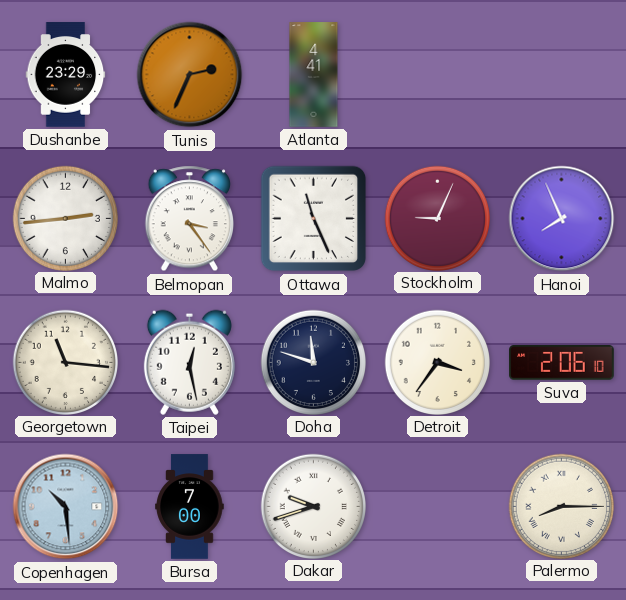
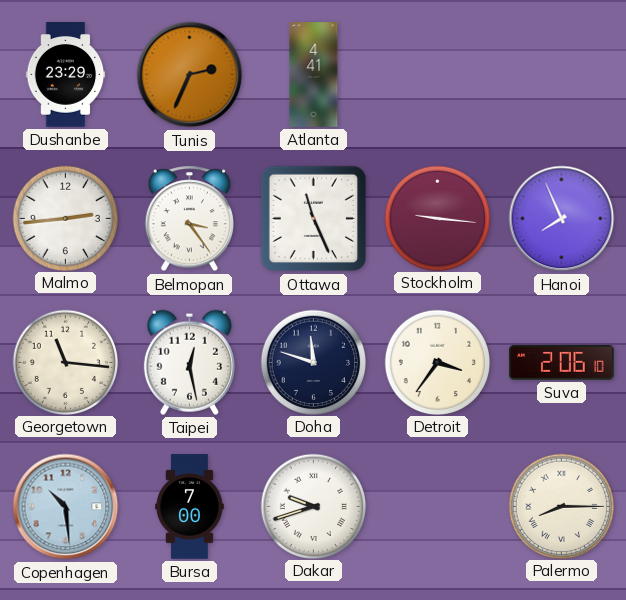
Stockholm: 9:04 -> 9:16 (437, 218)
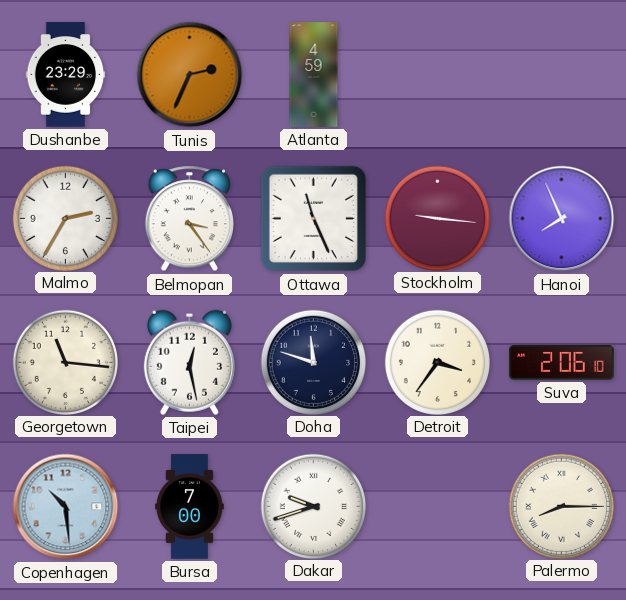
Atlanta: 4:41 -> 4:59 (314, 75)
Malmo: 2:44 -> 2:35 (65, 218)
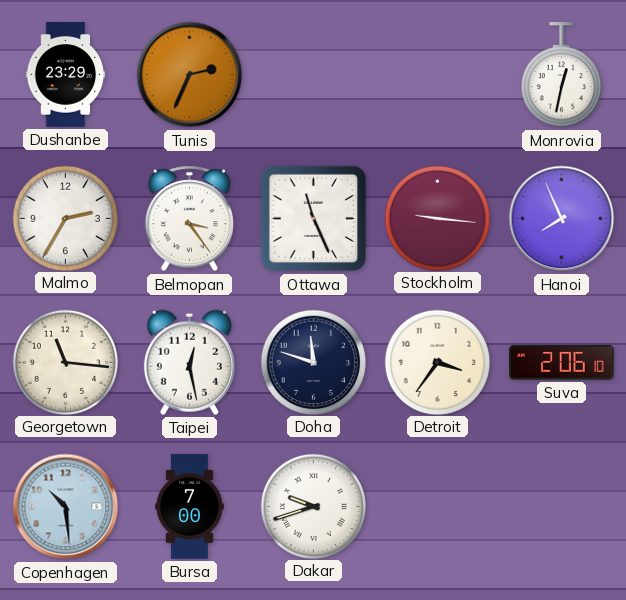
Atlanta: 4:59 -> none (314, 75)
Monrovia: none -> 12:32 (561, 75)
Palermo: 8:15 -> none (561, 506)
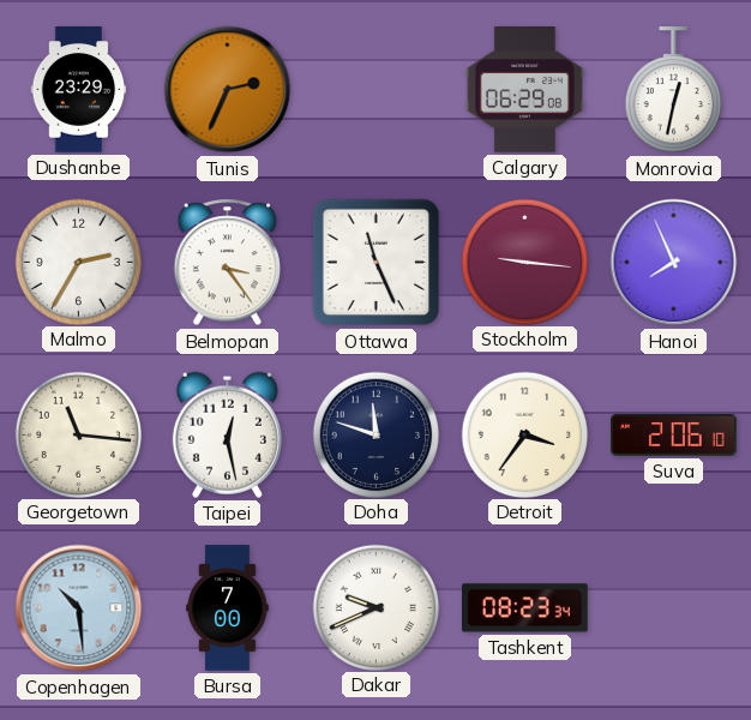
Calgary: none -> 06:29 (524, 90)
Dakar: 9:42 -> 9:41 (376, 607)
Tashkent: none -> 08:23 (525, 608)
